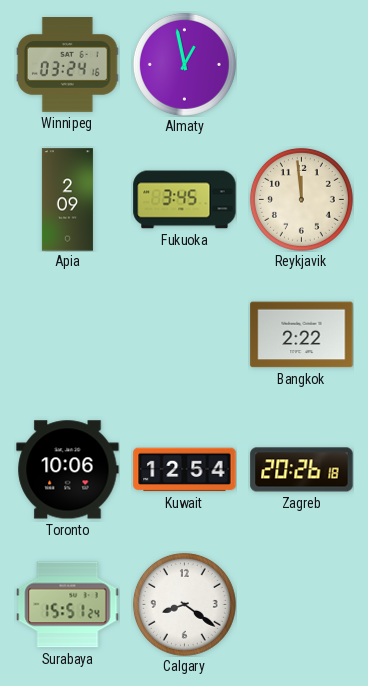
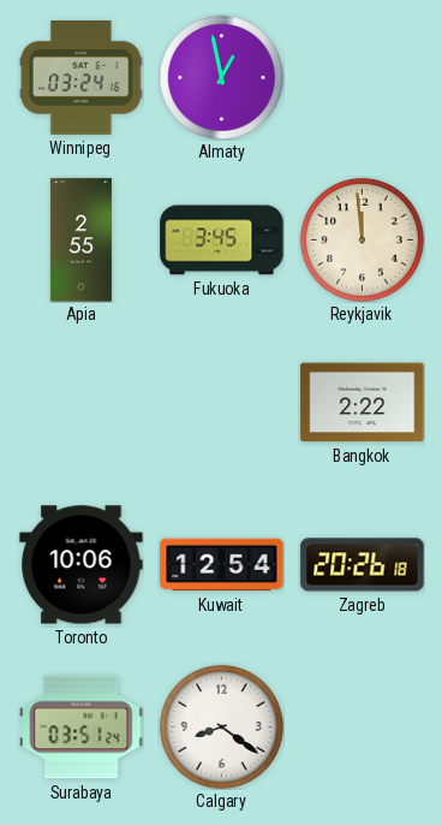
Apia: 2:09 -> 2:55 (80, 241)
Surabaya: 15:51 -> 03:51 (82, 728)
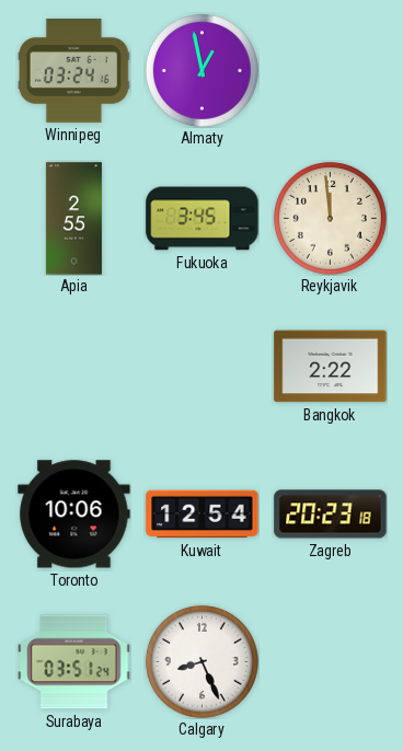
Zagreb: 20:26 -> 20:23 (331, 515)
Calgary: 8:21 -> 8:26 (201, 661)
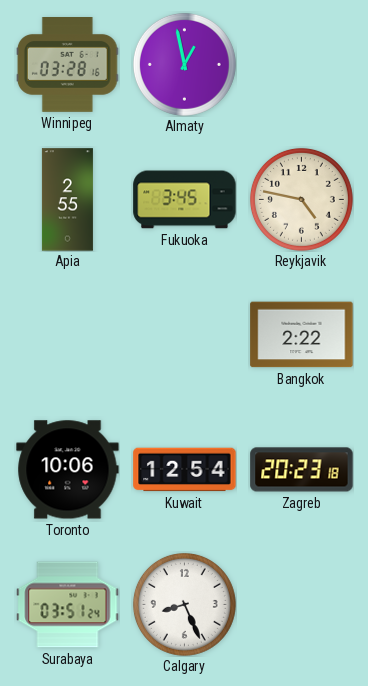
Winnipeg: 03:24 -> 03:28 (67, 65)
Reykjavik: 11:59 -> 4:47 (301, 199)
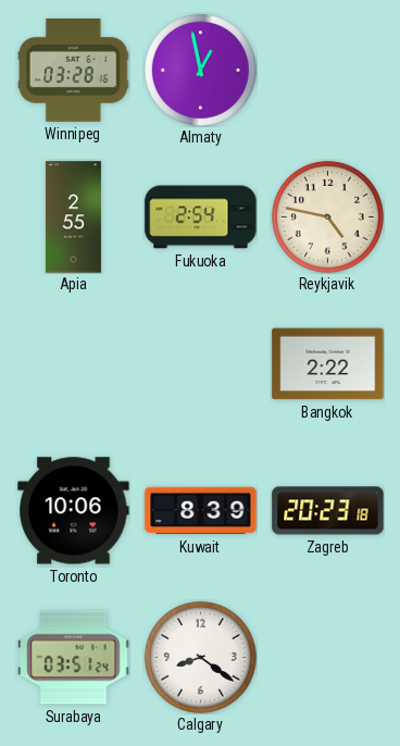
Fukuoka: 3:45 -> 2:54 (201, 217)
Kuwait: 12:54 -> 8:39 (201, 511)
Calgary: 8:26 -> 8:21 (200, 657)
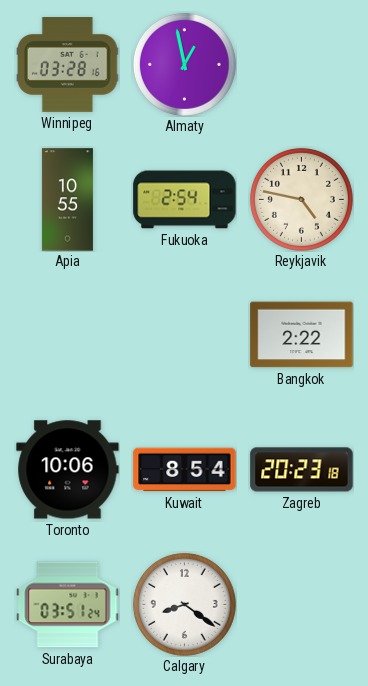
Apia: 2:55 -> 10:55 (67, 200)
Kuwait: 8:39 -> 8:54 (185, 470)
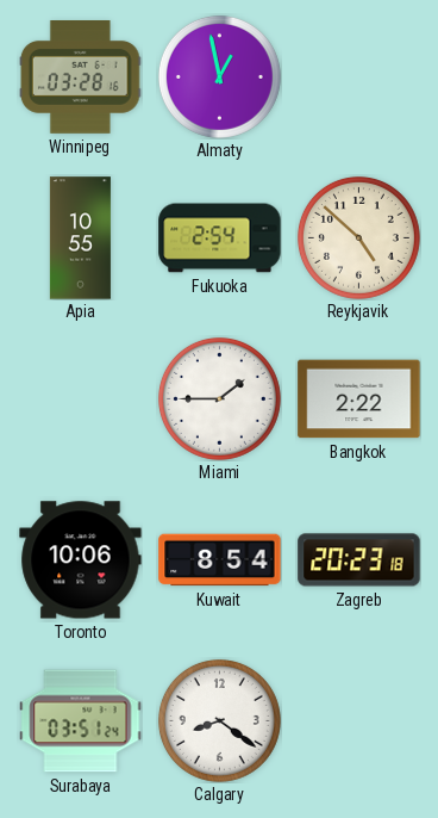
Reykjavik: 4:47 -> 4:52 (358, 237)
Miami: none -> 1:45 (219, 398)
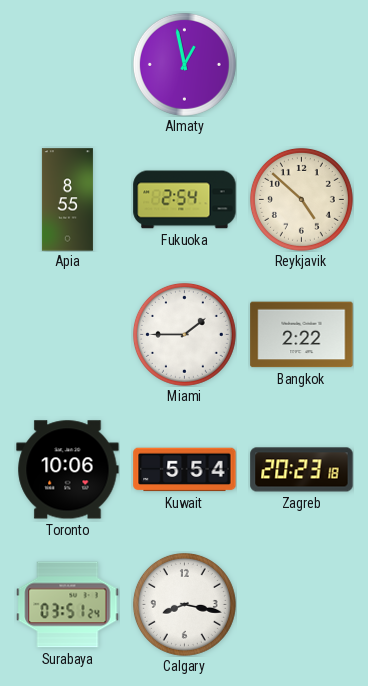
Winnipeg: 03:28 -> none (80, 78)
Apia: 10:55 -> 8:55 (67, 200)
Kuwait: 8:54 -> 5:54 (185, 470)
Calgary: 8:21 -> 8:17 (184, 604)
